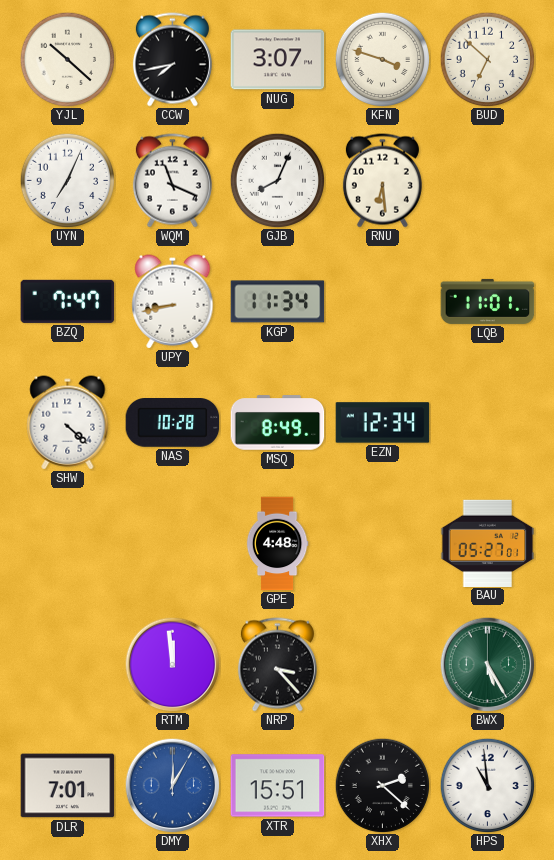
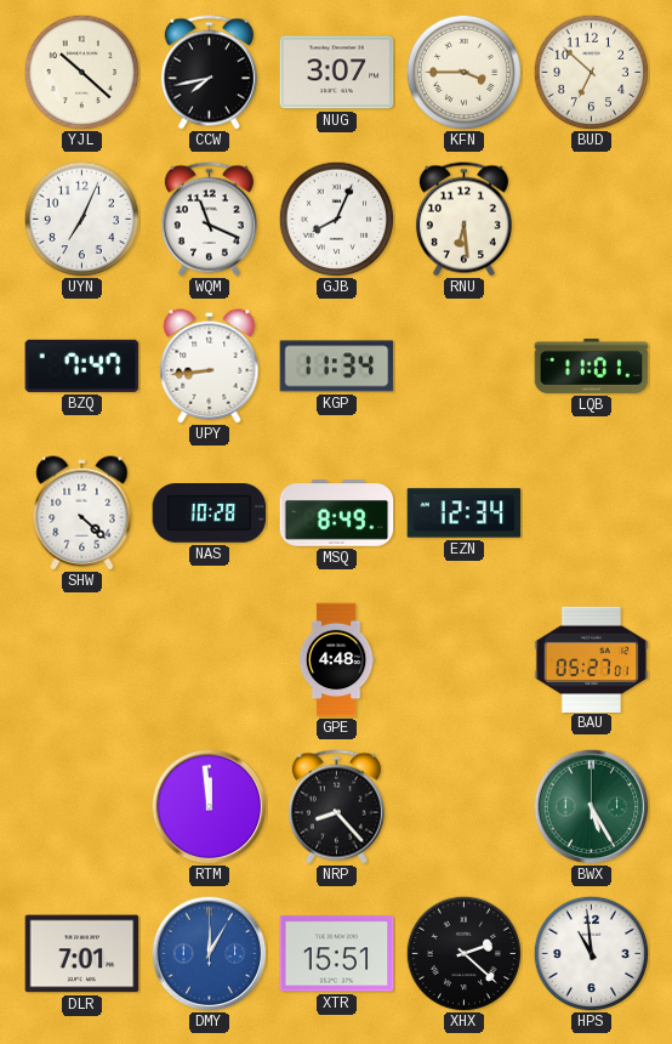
KFN: 3:48 -> 3:45 (463, 72)
UPY: 8:43 -> 8:44 (210, 367)
NRP: 3:23 -> 8:23 (336, 807)
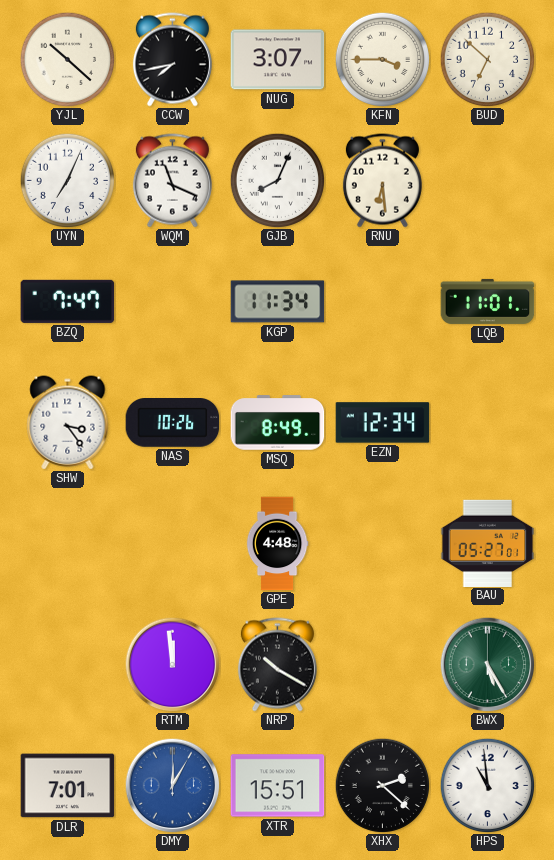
UPY: 8:44 -> none (210, 367)
SHW: 4:22 -> 3:24 (68, 423)
NAS: 10:28 -> 10:26 (173, 423)
NRP: 8:23 -> 10:20 (277, 665)
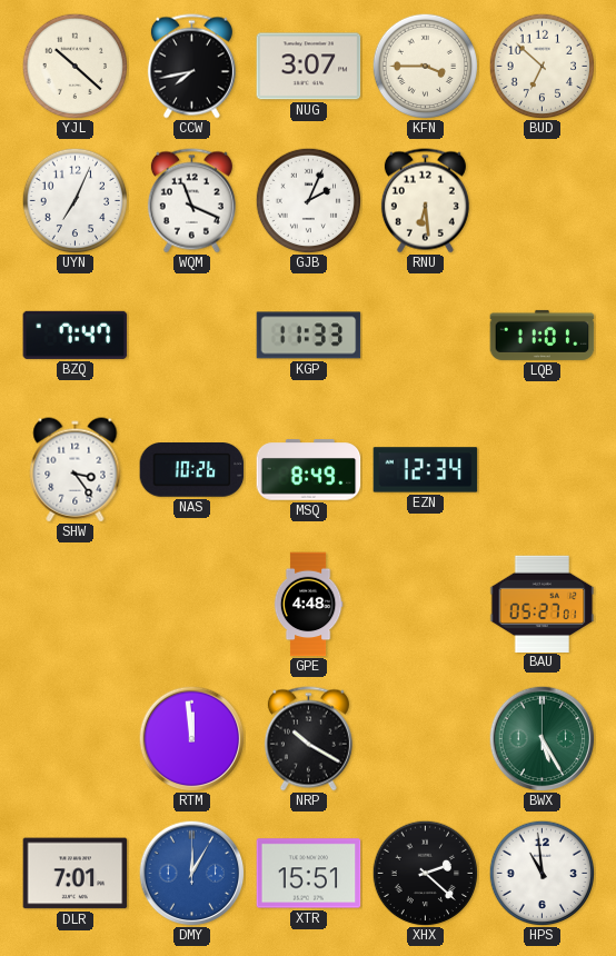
GJB: 8:04 -> 2:04 (308, 200)
KGP: 11:34 -> 11:33 (309, 336)
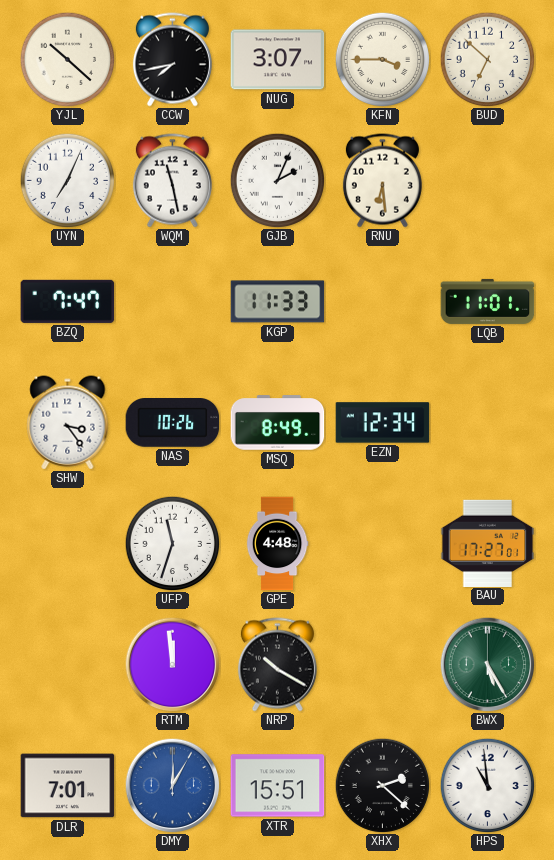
WQM: 11:19 -> 11:28 (172, 181)
UFP: none -> 11:33 (172, 543)
BAU: 05:27 -> 17:27 (488, 543)
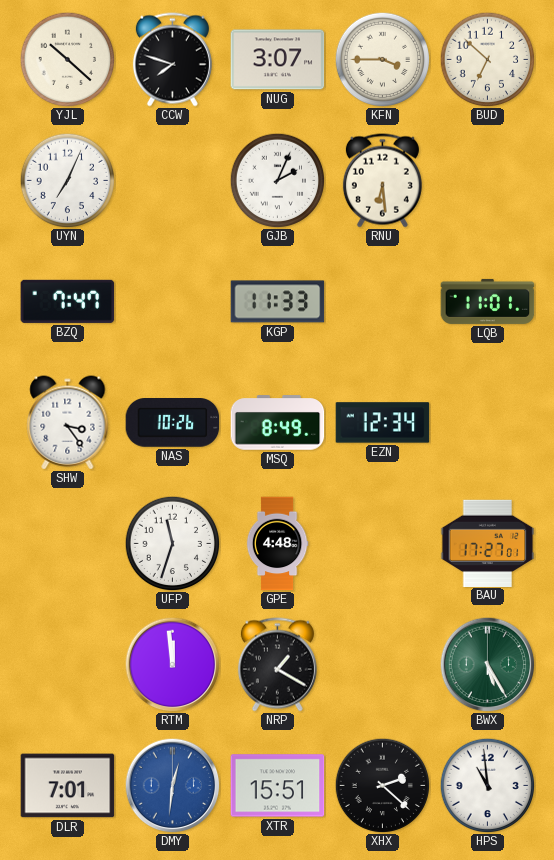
CCW: 7:43 -> 7:48 (172, 60)
WQM: 11:28 -> none (172, 181)
NRP: 10:20 -> 1:20 (277, 665)
DMY: 12:05 -> 12:31 (172, 785)
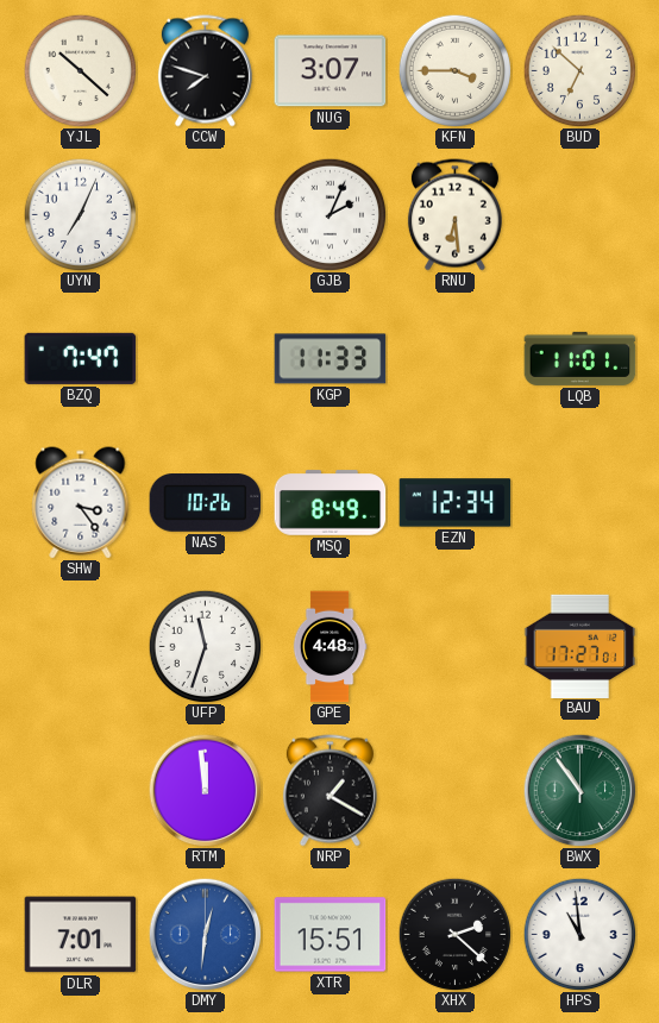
BWX: 5:25 -> 10:54 (579, 790)
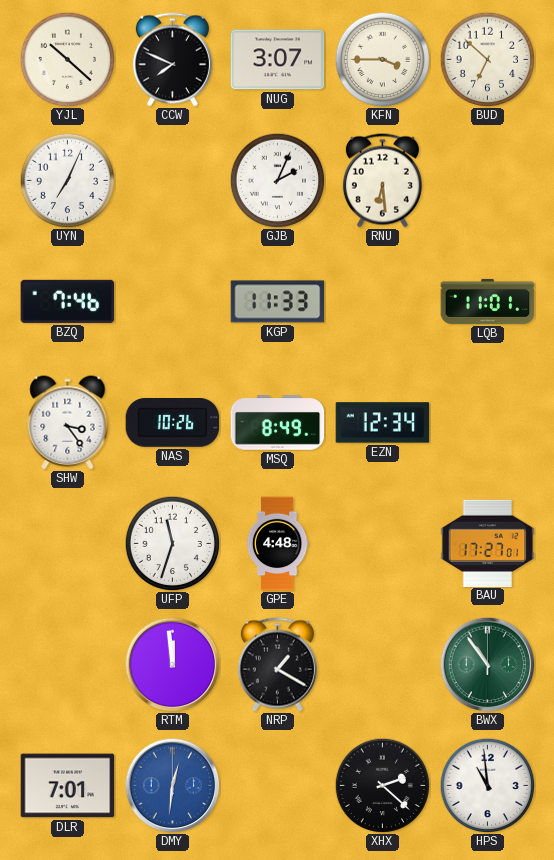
CCW: 7:48 -> 7:49 (172, 60)
BZQ: 7:47 -> 7:46 (68, 301)
XTR: 15:51 -> none (331, 935)
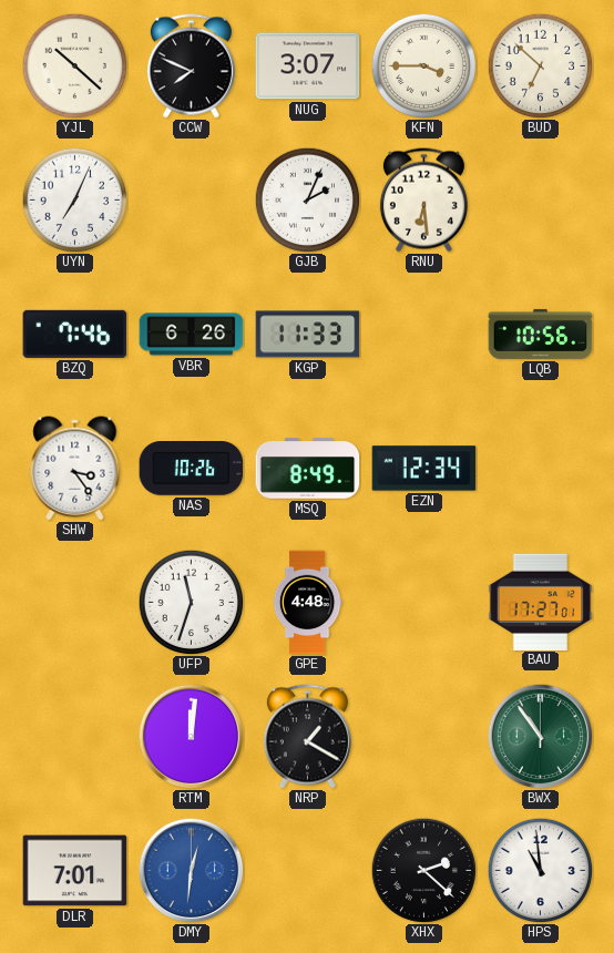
VBR: none -> 6:26 (192, 335)
LQB: 11:01 -> 10:56 (541, 334)
RTM: 11:59 -> 12:01 (191, 736)
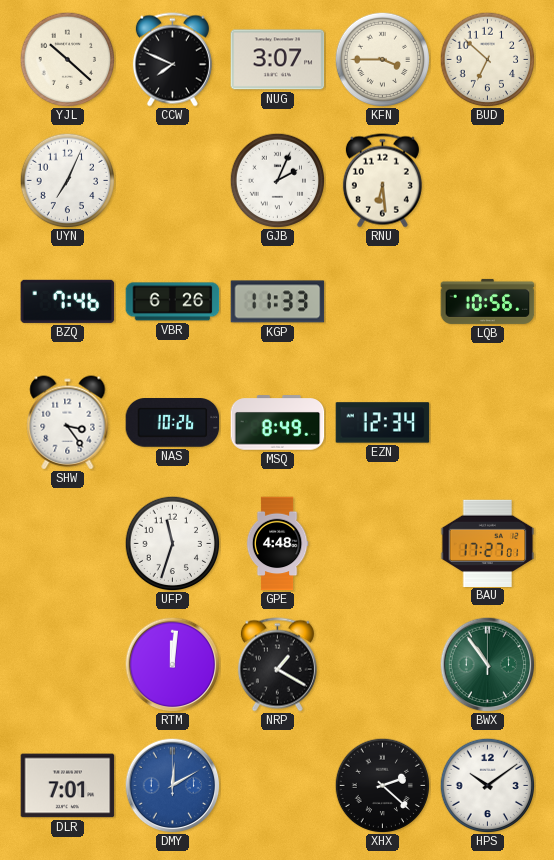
DMY: 12:31 -> 12:10 (172, 785)
HPS: 10:59 -> 10:09 (487, 785)
